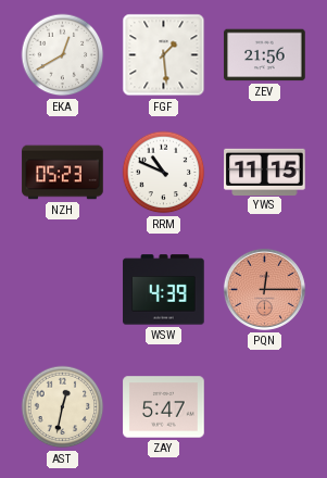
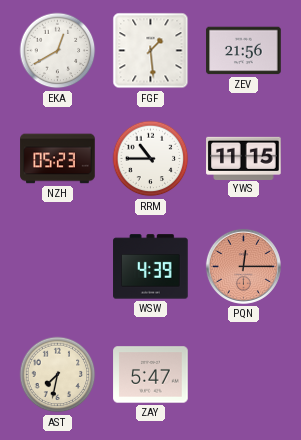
RRM: 10:49 -> 10:45 (151, 159)
AST: 12:32 -> 7:32 (58, 375)
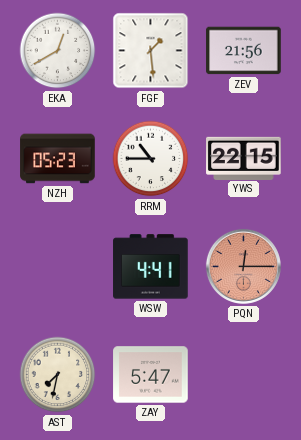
YWS: 11:15 -> 22:15 (244, 158)
WSW: 4:39 -> 4:41 (151, 267)
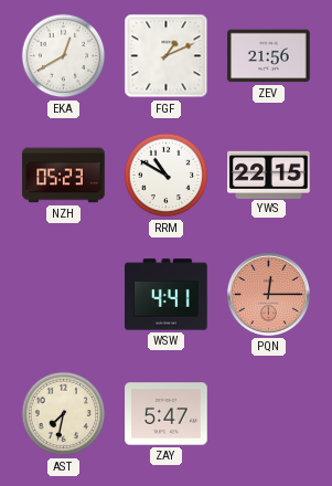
FGF: 1:29 -> 1:11 (167, 56)
RRM: 10:45 -> 10:50 (167, 176)
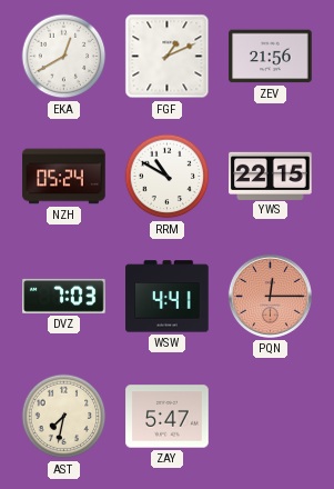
NZH: 05:23 -> 05:24 (64, 177)
DVZ: none -> 7:03 (64, 296)
